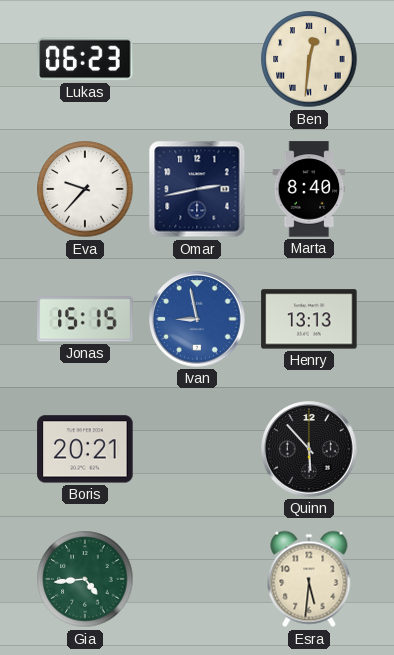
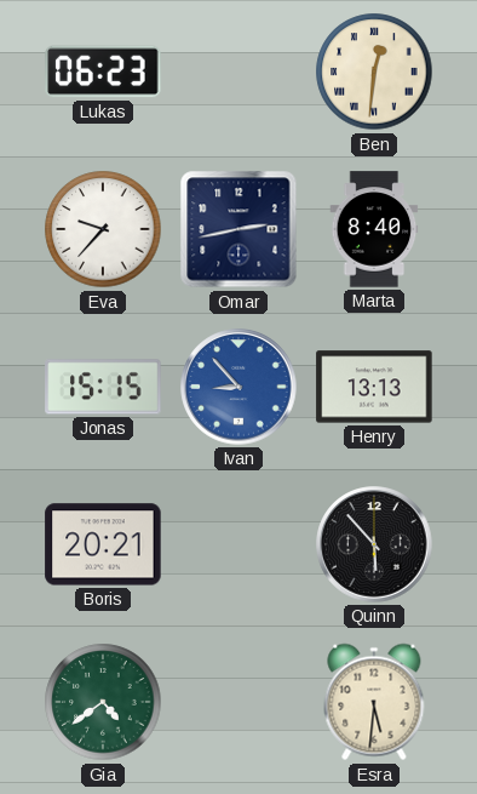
Ivan: 8:58 -> 8:53 (238, 387)
Gia: 4:44 -> 4:39 (103, 702)
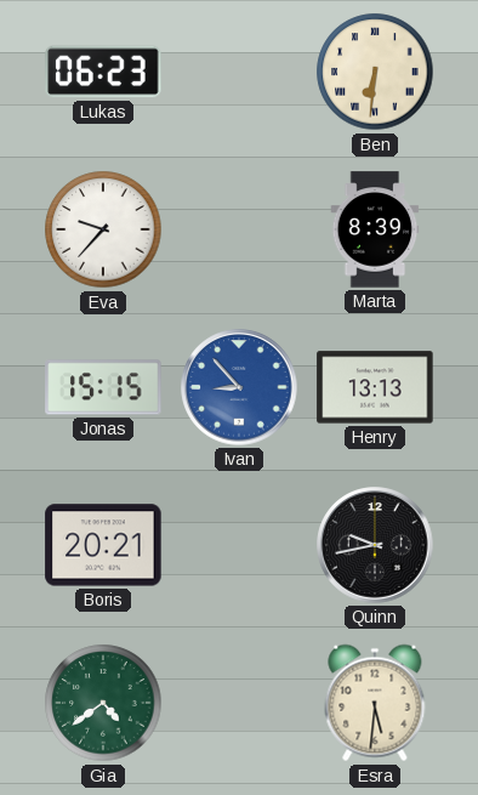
Ben: 12:31 -> 6:31 (375, 72)
Omar: 2:43 -> none (238, 229)
Marta: 8:40 -> 8:39 (375, 229)
Quinn: 5:53 -> 9:43 (375, 545)
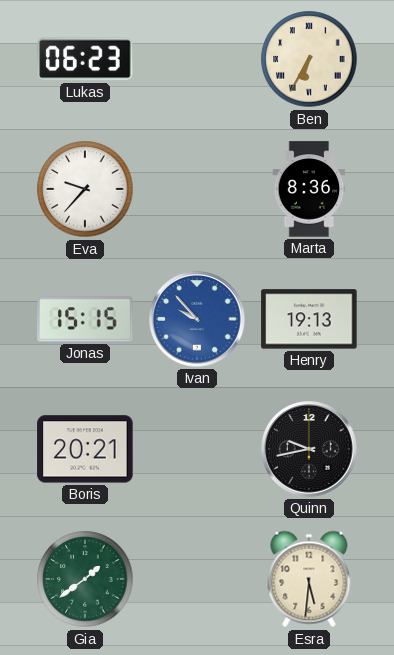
Ben: 6:31 -> 6:35 (309, 59)
Marta: 8:39 -> 8:36 (309, 189)
Ivan: 8:53 -> 9:53 (197, 319)
Henry: 13:13 -> 19:13 (309, 319)
Gia: 4:39 -> 1:39 (85, 579)
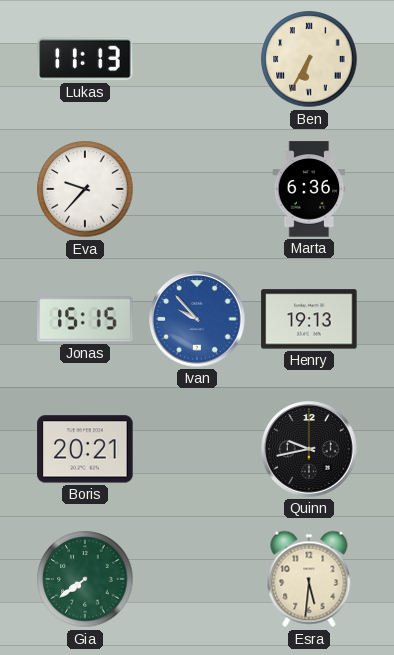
Lukas: 06:23 -> 11:13 (85, 59)
Marta: 8:36 -> 6:36 (309, 189)
Gia: 1:39 -> 7:39 (85, 579)
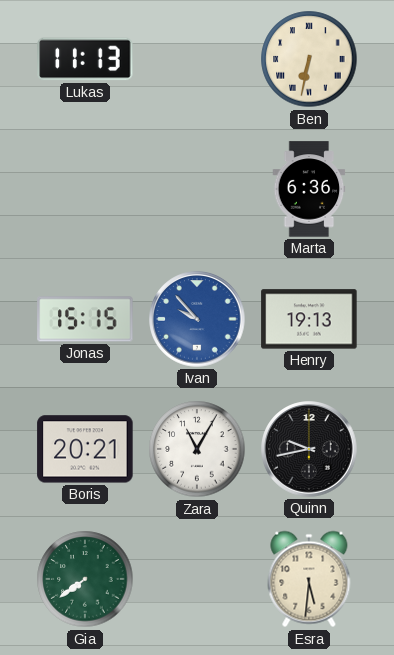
Ben: 6:35 -> 6:32 (309, 59)
Eva: 9:37 -> none (85, 189)
Zara: none -> 11:05 (197, 449)
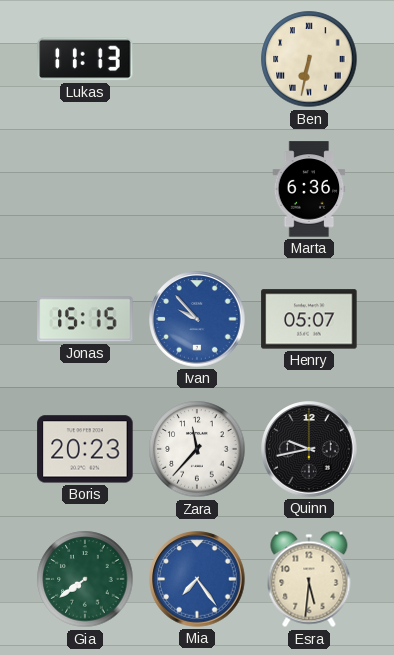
Henry: 19:13 -> 05:07 (309, 319)
Boris: 20:21 -> 20:23 (85, 449)
Zara: 11:05 -> 11:37 (197, 449)
Mia: none -> 7:24 (197, 579)
